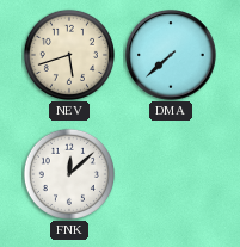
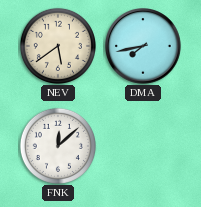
NEV: 5:42 -> 5:39 (58, 46)
DMA: 7:38 -> 7:43 (144, 47)
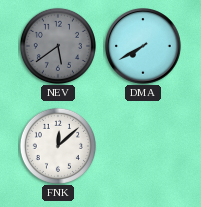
NEV dial: cream -> grey (58, 46)
DMA: 7:43 -> 7:40 (144, 47)
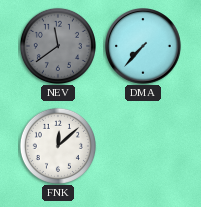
NEV: 5:39 -> 11:39 (58, 46)
DMA: 7:40 -> 7:37 (144, 47)
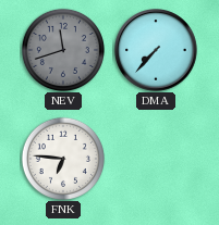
NEV: 11:39 -> 11:42 (63, 50)
FNK: 12:08 -> 6:46 (63, 159)
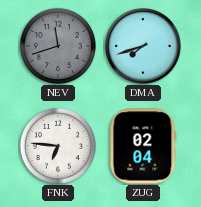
DMA: 7:37 -> 7:42 (144, 47)
ZUG: none -> 02:04 (143, 146)
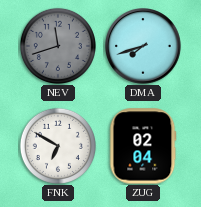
FNK: 6:46 -> 6:50 (58, 146)
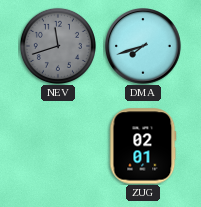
FNK: 6:50 -> none (58, 146)
ZUG: 02:04 -> 02:01 (143, 146)
